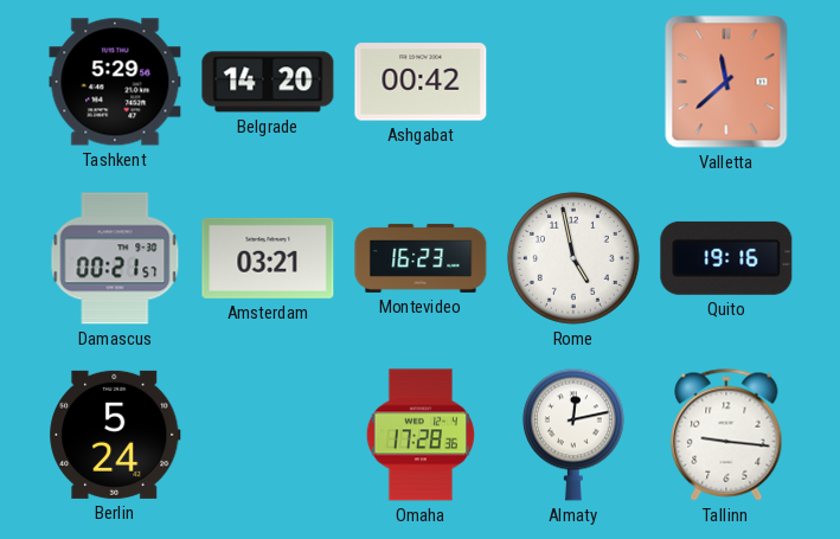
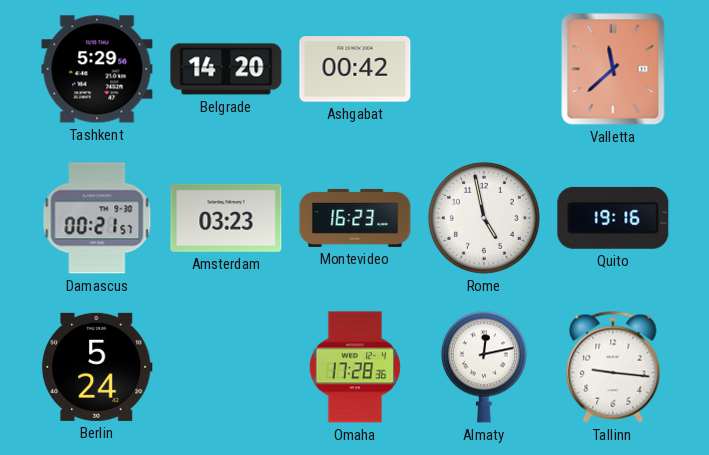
Amsterdam: 03:21 -> 03:23 (226, 218)
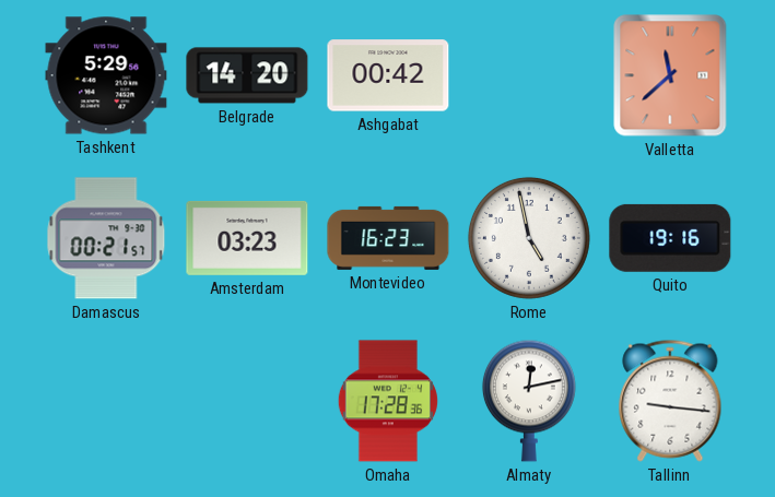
Berlin: 5:24 -> none (97, 367)
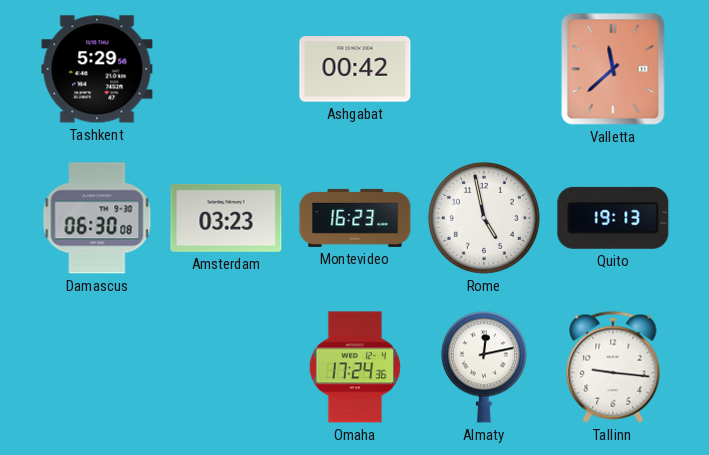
Belgrade: 14:20 -> none (247, 75)
Damascus: 00:21 -> 06:30 (97, 218)
Quito: 19:16 -> 19:13 (613, 218)
Omaha: 17:28 -> 17:24 (355, 367)
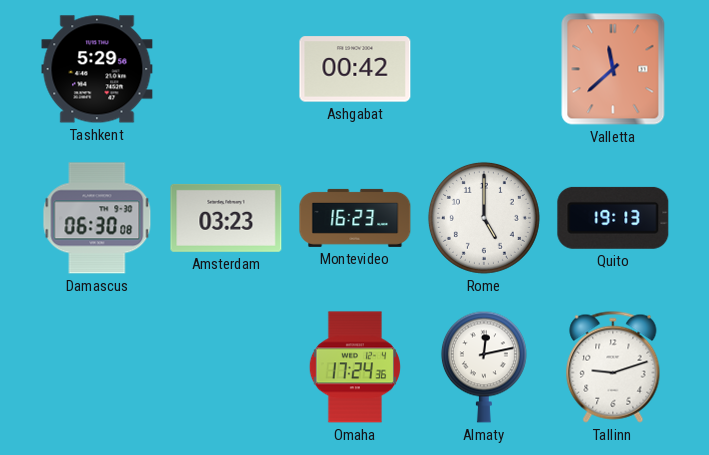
Rome: 4:58 -> 5:00 (484, 218)
Tallinn: 9:16 -> 9:12 (613, 367)
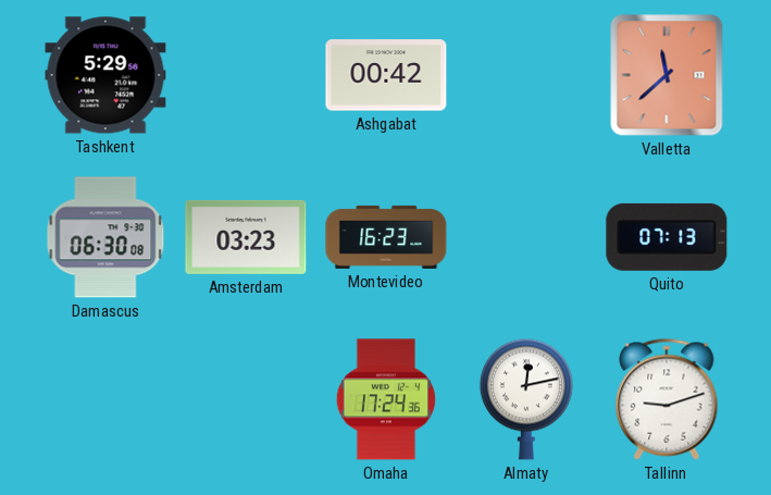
Rome: 5:00 -> none (484, 218)
Quito: 19:13 -> 07:13 (667, 237)
